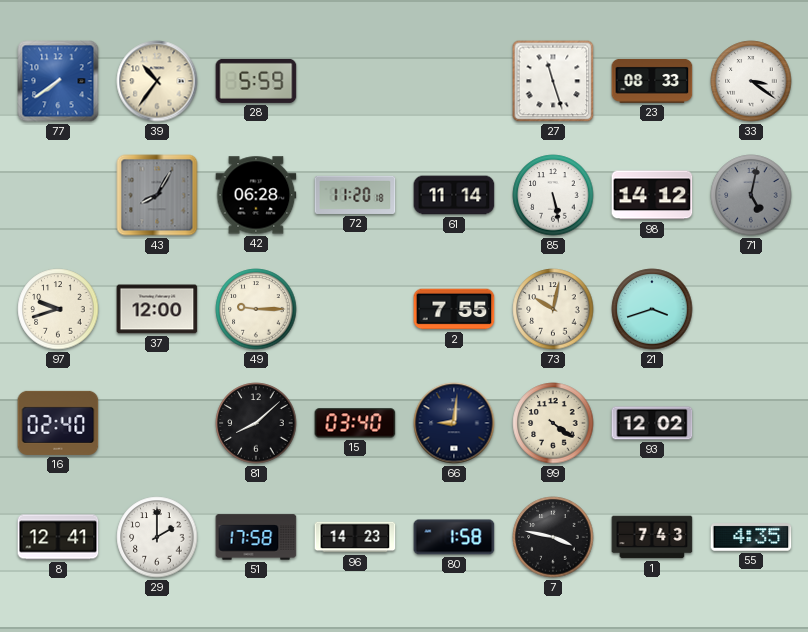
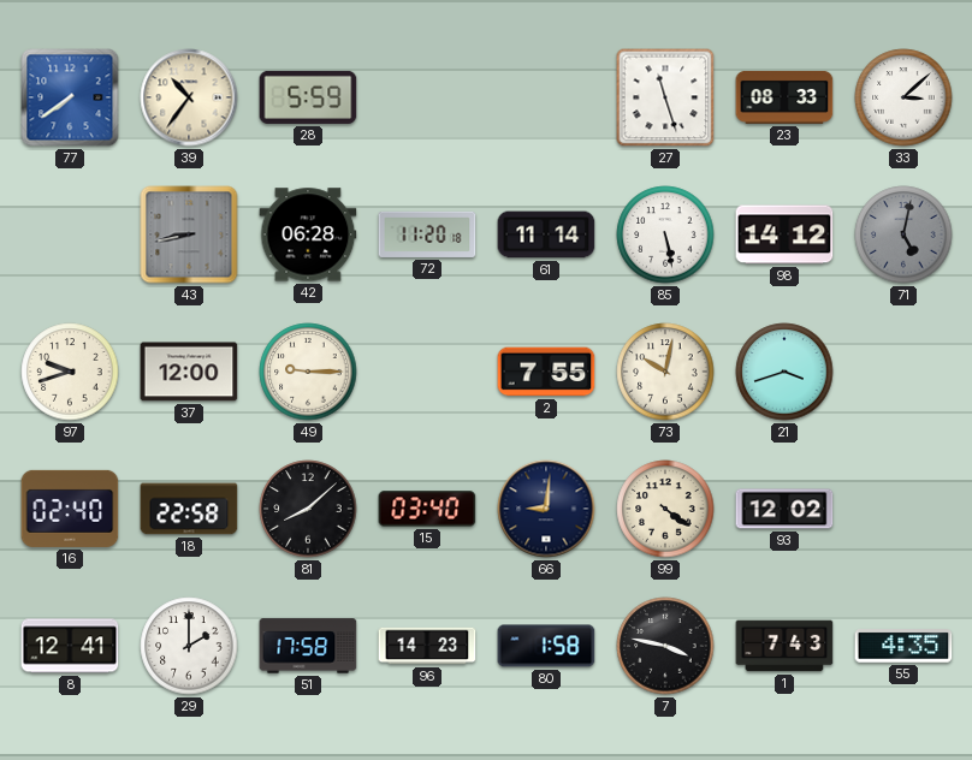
33: 3:21 -> 3:08 (903, 97)
43: 8:05 -> 8:43 (189, 234)
18: none -> 22:58 (189, 509)
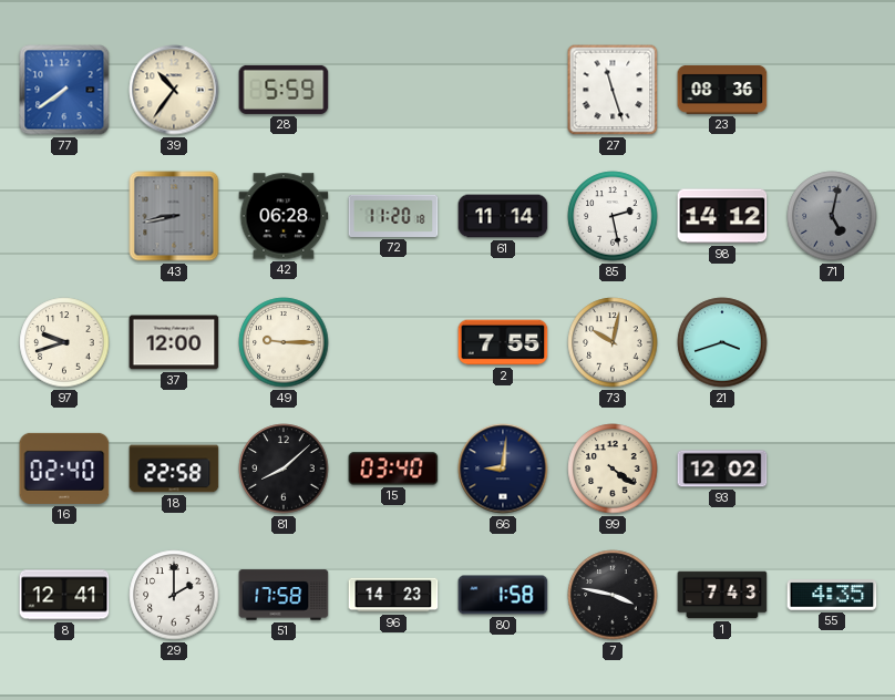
23: 08:33 -> 08:36 (722, 90)
33: 3:08 -> none (903, 97)
85: 5:28 -> 2:28 (613, 216)
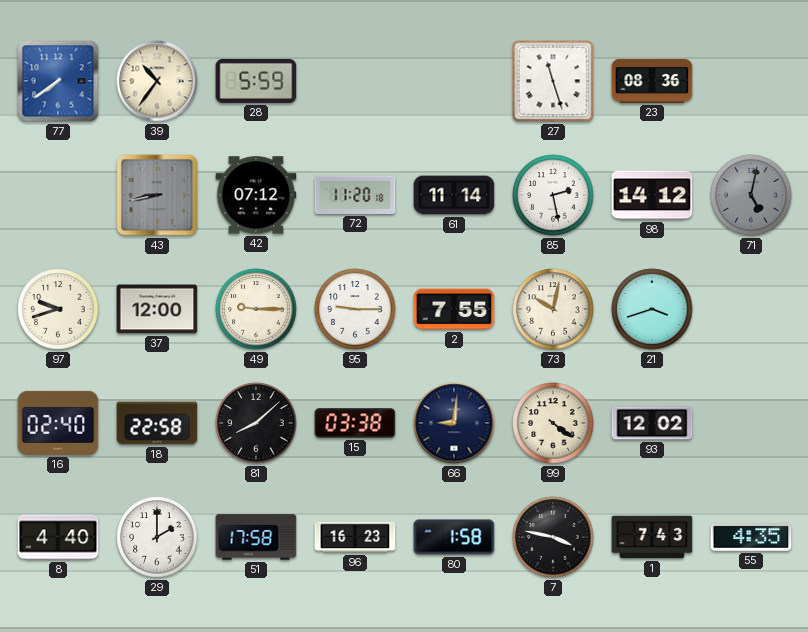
42: 06:28 -> 07:12 (256, 195)
95: none -> 9:15 (355, 309)
15: 03:40 -> 03:38 (355, 423)
8: 12:41 -> 4:40 (58, 537)
96: 14:23 -> 16:23 (355, 537)
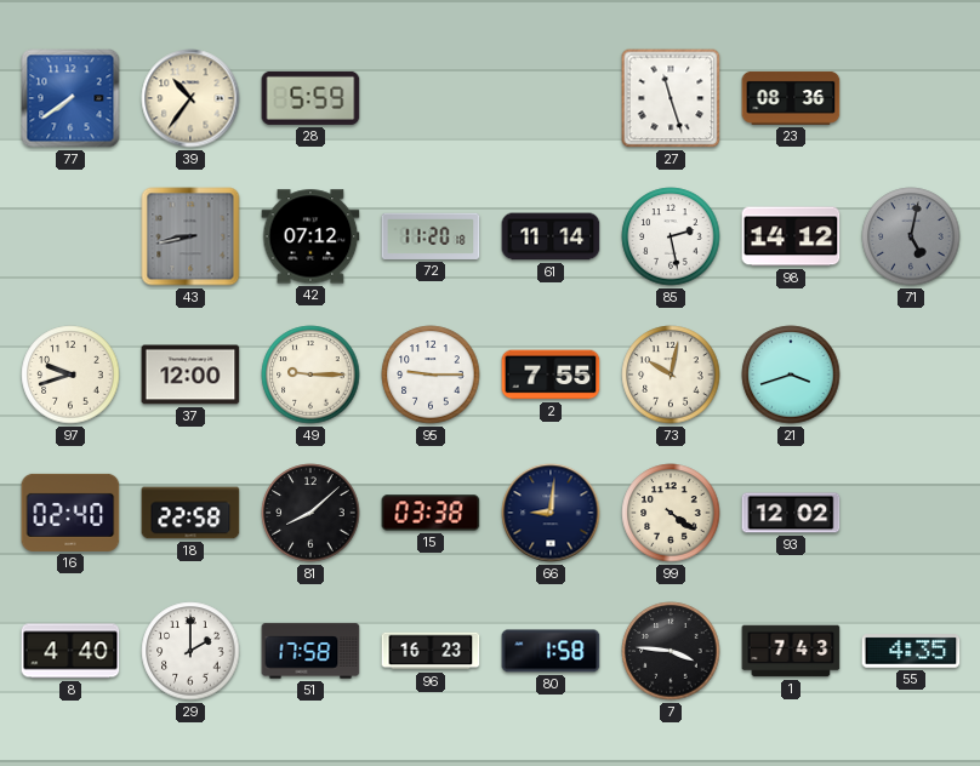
7: 3:47 -> 3:46 (671, 651)
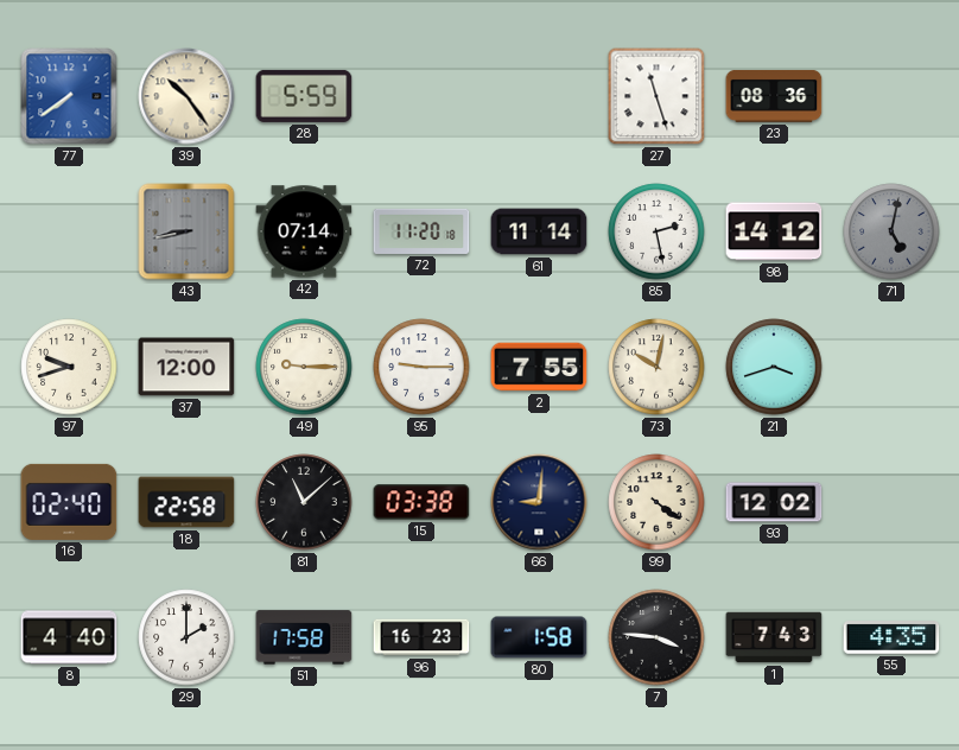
39: 10:36 -> 10:24 (186, 96)
42: 07:12 -> 07:14 (304, 231)
81: 8:08 -> 11:08 (304, 502)
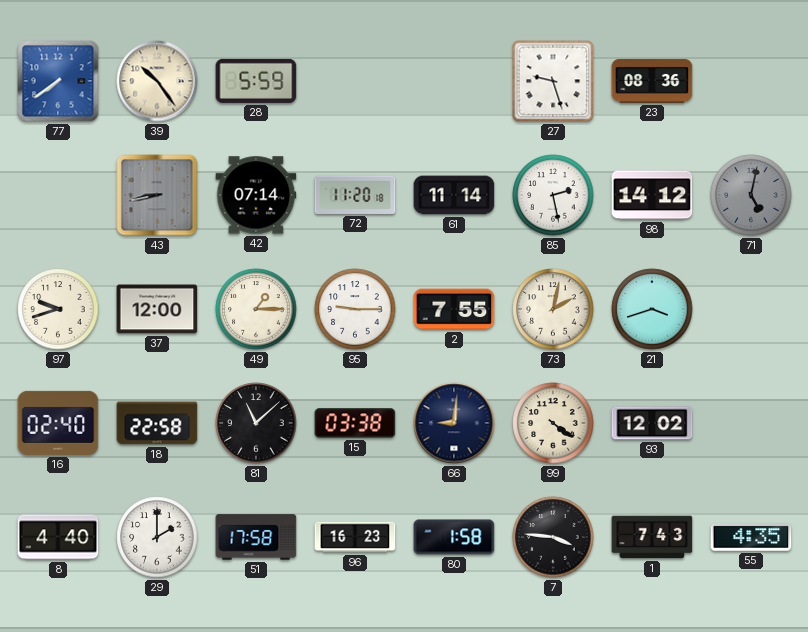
27: 11:27 -> 9:27 (553, 81)
49: 9:15 -> 1:15 (256, 309)
73: 10:02 -> 2:02 (553, 309)
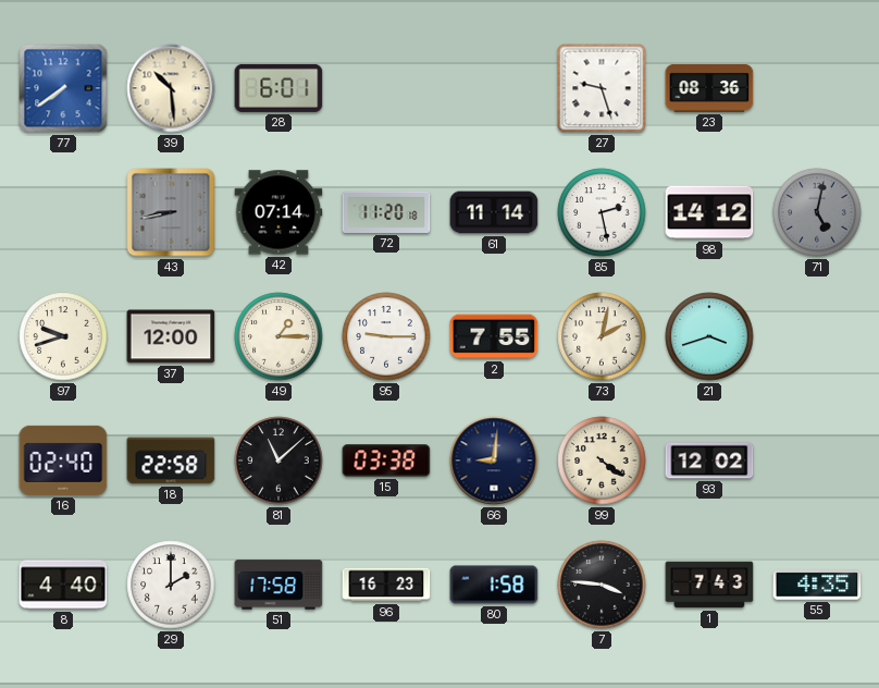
39: 10:24 -> 10:29 (171, 88)
28: 5:59 -> 6:01 (278, 88)
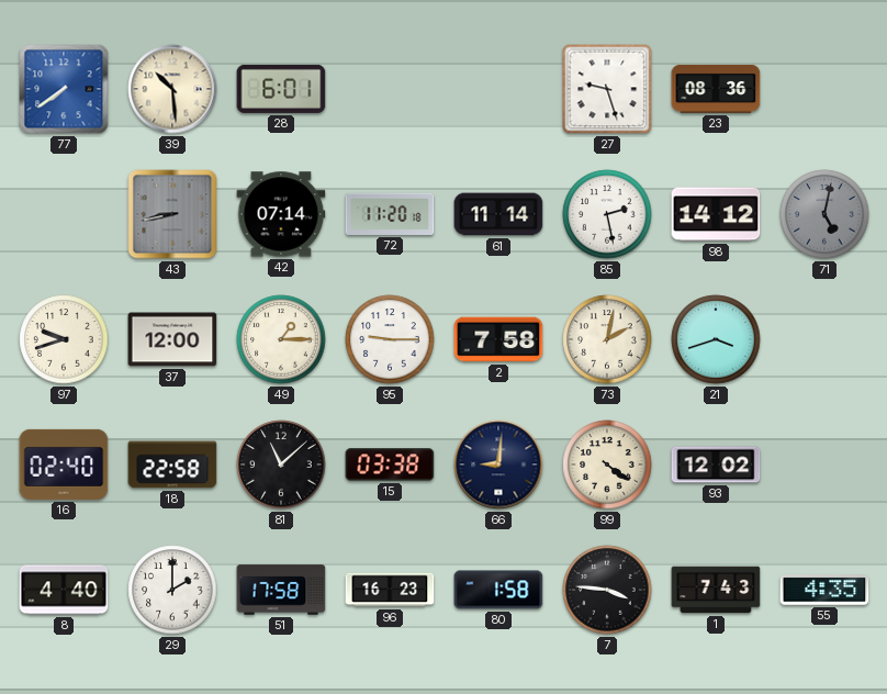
2: 7:55 -> 7:58 (498, 339)
